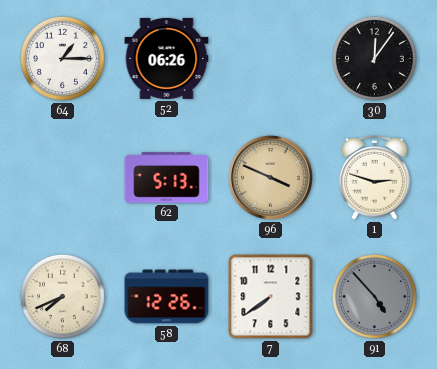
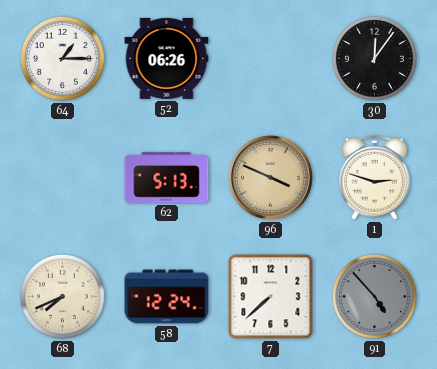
58: 12:26 -> 12:24 (167, 297)
7: 7:39 -> 7:38 (271, 297)
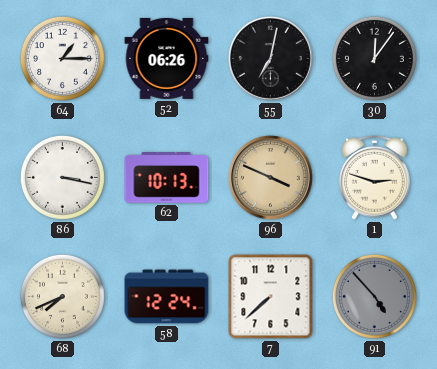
55: none -> 7:02 (271, 59)
86: none -> 3:17 (62, 177)
62: 5:13 -> 10:13 (167, 178)
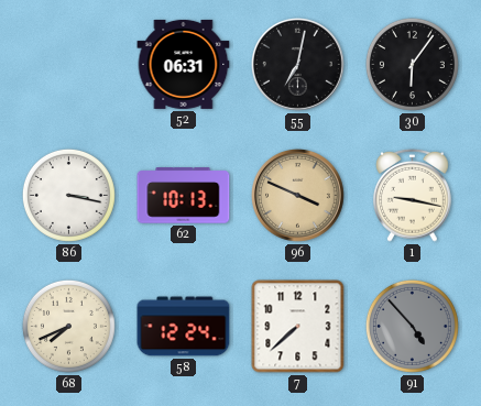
64: 1:15 -> none (62, 58)
52: 06:26 -> 06:31 (184, 64)
30: 12:06 -> 6:06 (412, 64)
1: 2:48 -> 9:17 (413, 195)
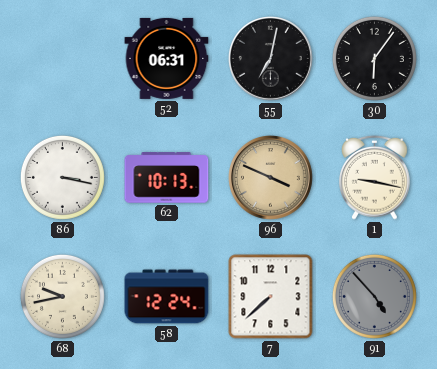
68: 7:41 -> 9:43 (62, 296)
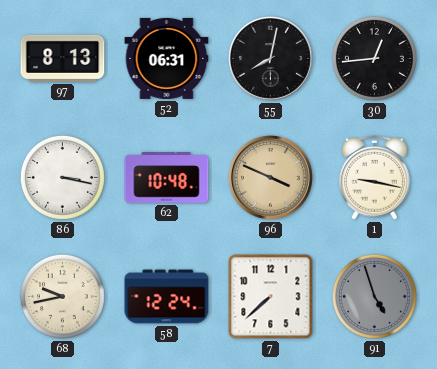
97: none -> 8:13 (63, 58)
55: 7:02 -> 8:02 (271, 59)
30: 6:06 -> 12:44 (374, 58)
62: 10:13 -> 10:48 (167, 178)
91: 4:53 -> 4:57 (374, 296)
